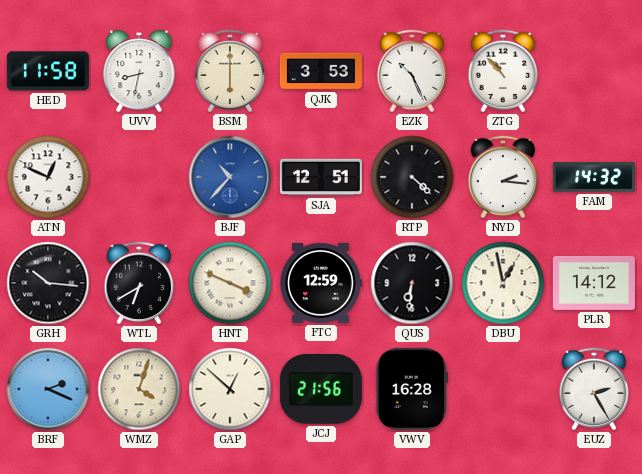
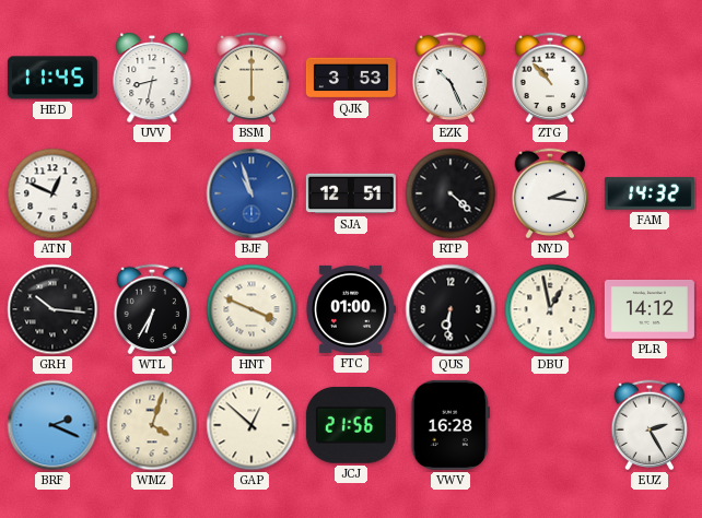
HED: 11:58 -> 11:45 (52, 78)
BJF: 10:37 -> 10:57 (251, 193)
WTL: 6:40 -> 6:35 (152, 309)
FTC: 12:59 -> 01:00 (350, 309)
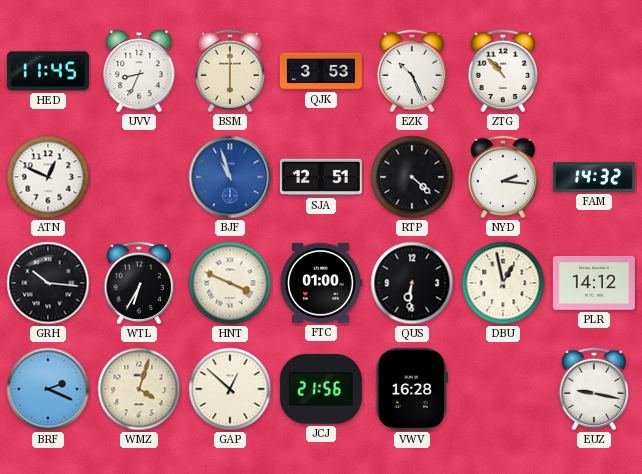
UVV: 8:32 -> 8:34 (139, 72)
EUZ: 2:25 -> 9:17 (594, 389)
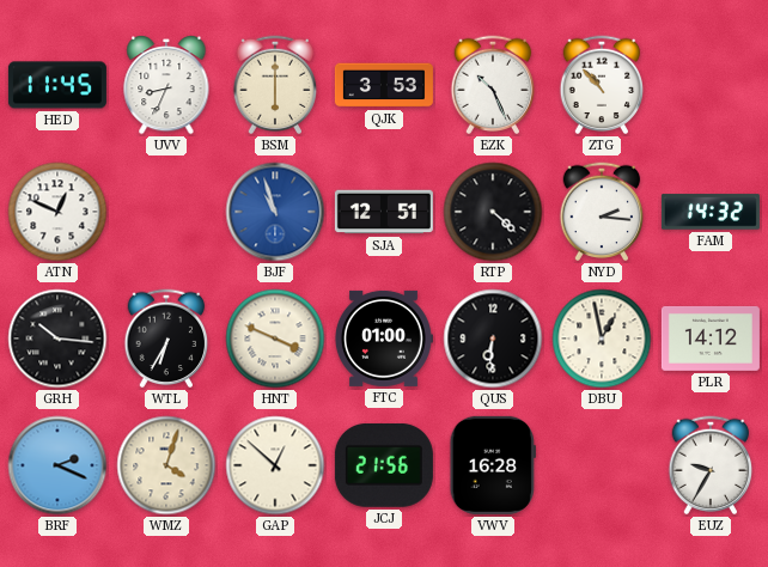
EUZ: 9:17 -> 9:35 (711, 465)
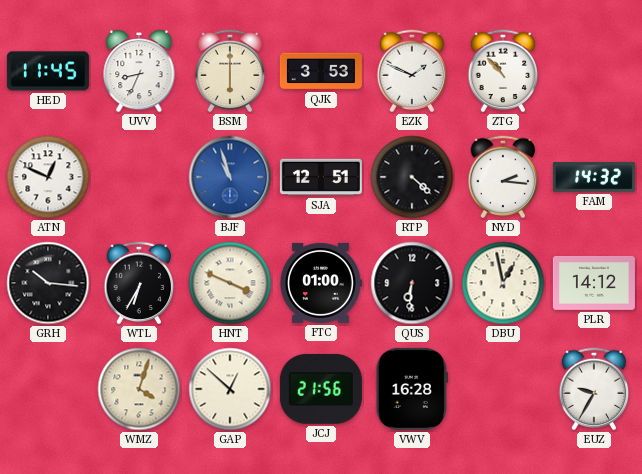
EZK: 10:26 -> 1:49 (412, 71)
BRF: 2:19 -> none (57, 465)
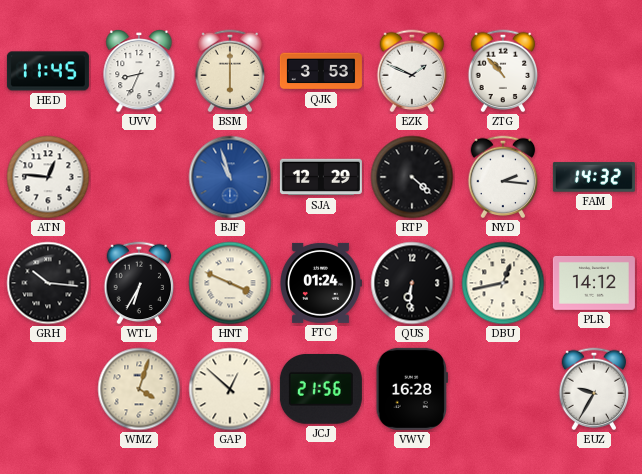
ATN: 12:49 -> 12:46 (48, 177)
SJA: 12:51 -> 12:29 (321, 177)
FTC: 01:00 -> 01:24 (320, 283)
DBU: 12:58 -> 12:43 (503, 283)
